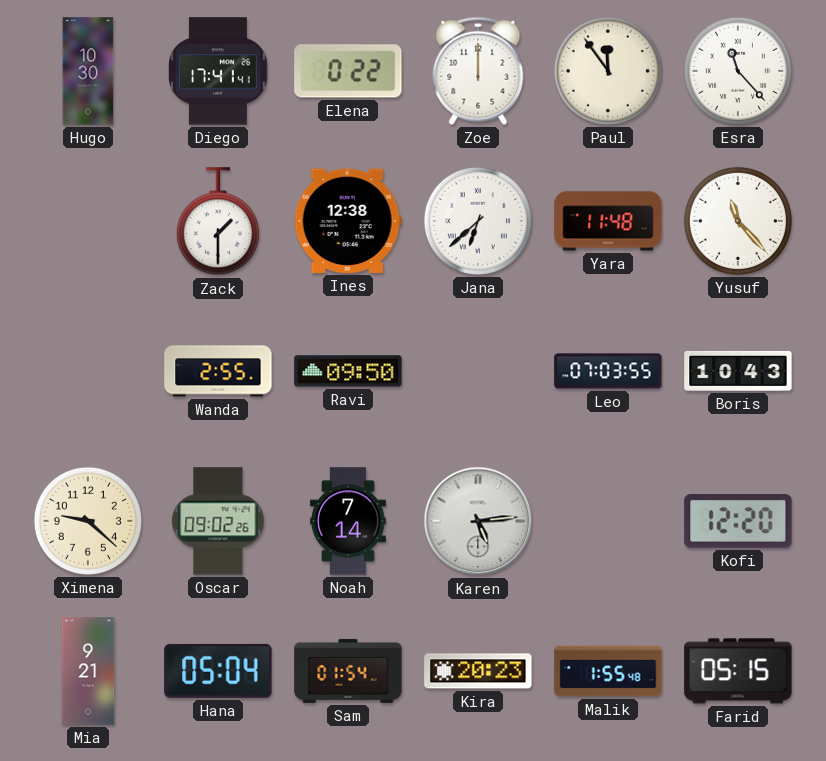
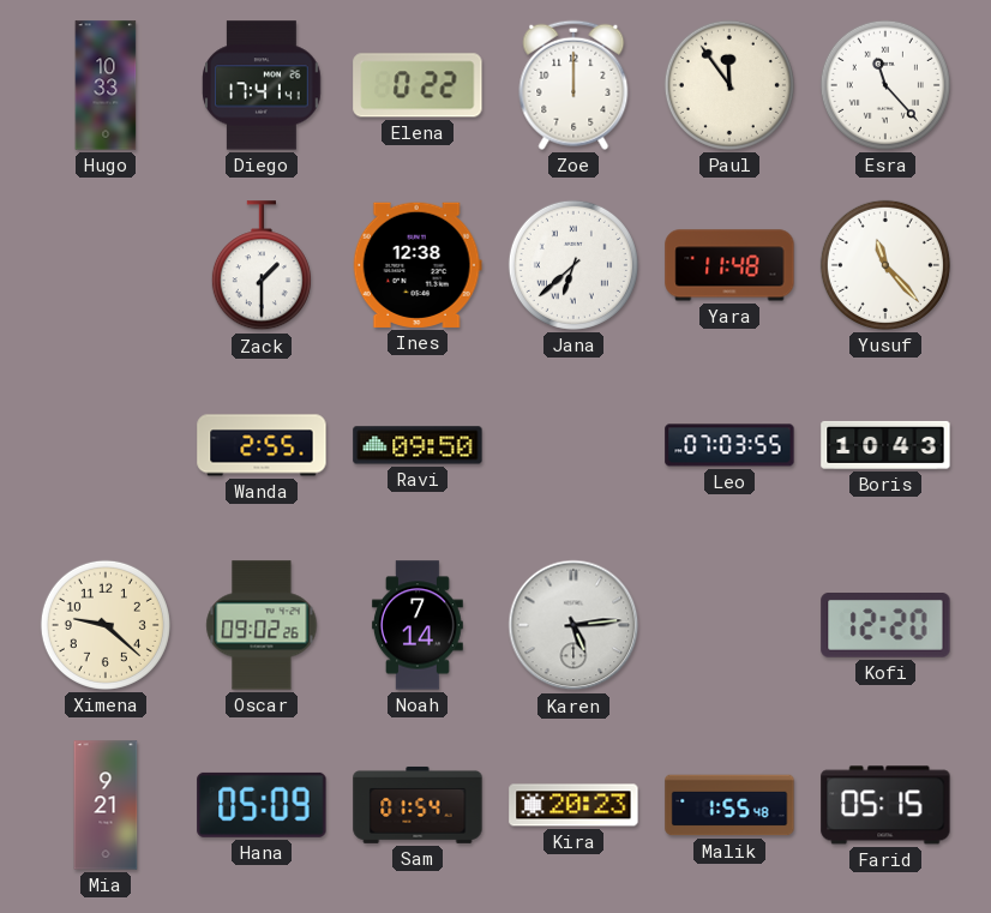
Hugo: 10:30 -> 10:33 (106, 85)
Hana: 05:04 -> 05:09 (262, 805)
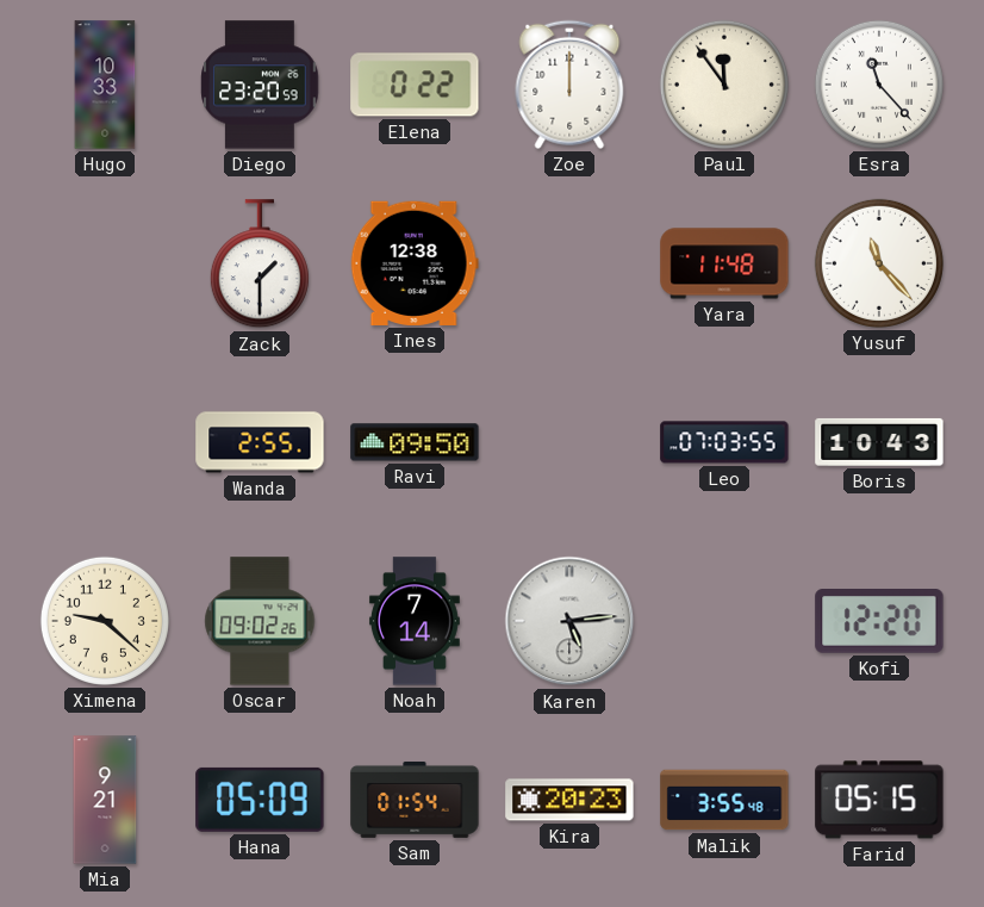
Diego: 17:41 -> 23:20 (260, 85)
Jana: 6:38 -> none (573, 265)
Malik: 1:55 -> 3:55 (724, 800)
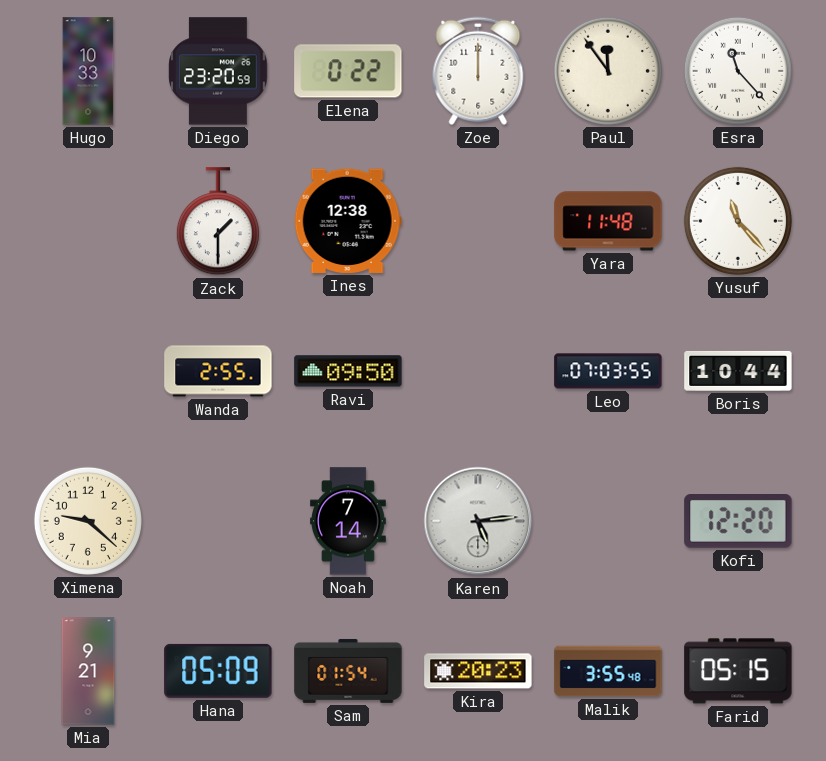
Boris: 10:43 -> 10:44 (738, 371)
Oscar: 09:02 -> none (260, 621)
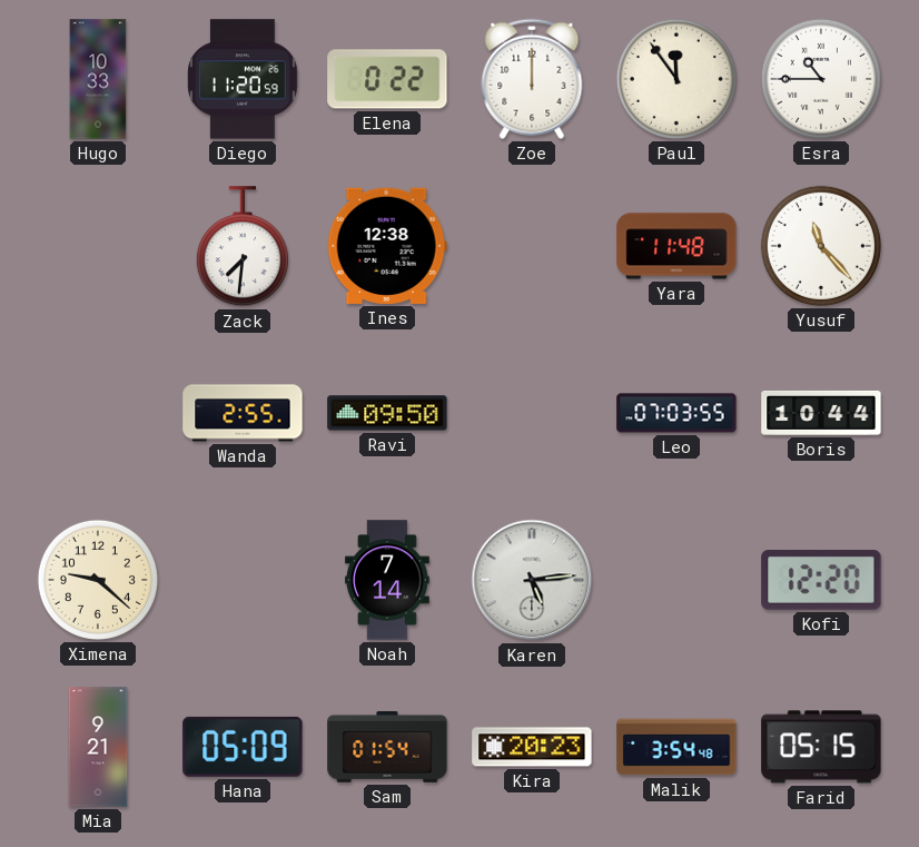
Diego: 23:20 -> 11:20 (243, 79)
Esra: 11:23 -> 10:45 (821, 79)
Zack: 1:30 -> 7:31 (243, 247)
Malik: 3:55 -> 3:54 (676, 747)
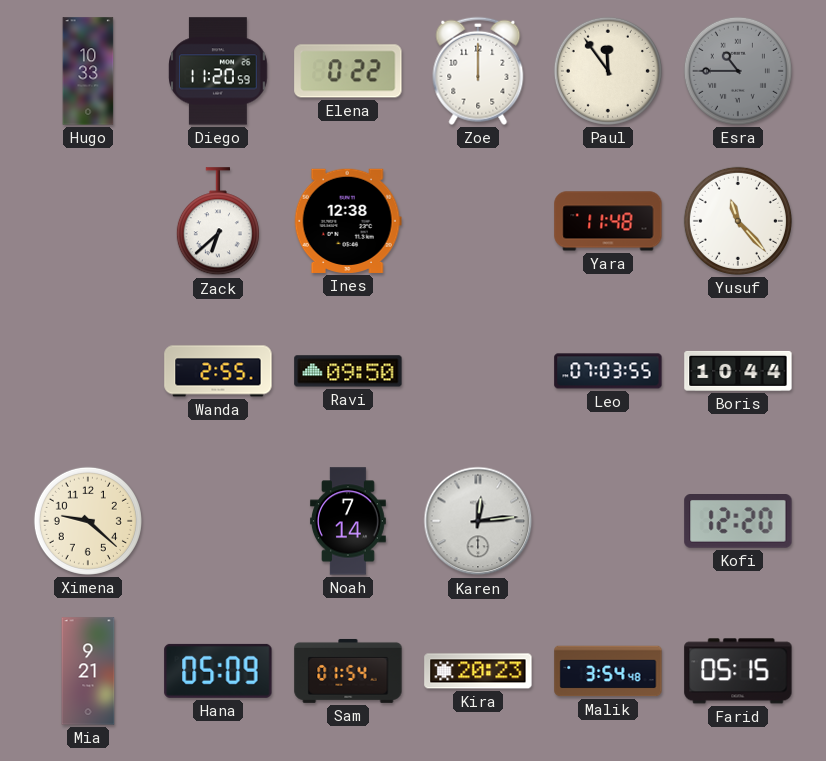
Esra dial: white -> grey (738, 71)
Zack: 7:31 -> 6:38 (218, 222)
Karen: 5:14 -> 12:14 (478, 521)
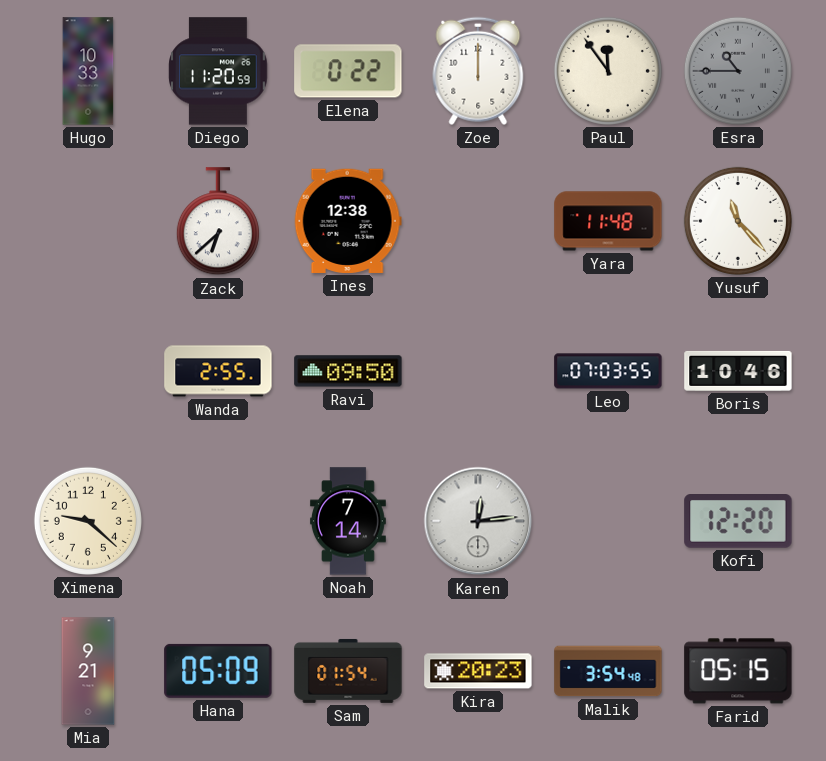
Boris: 10:44 -> 10:46 (738, 371)
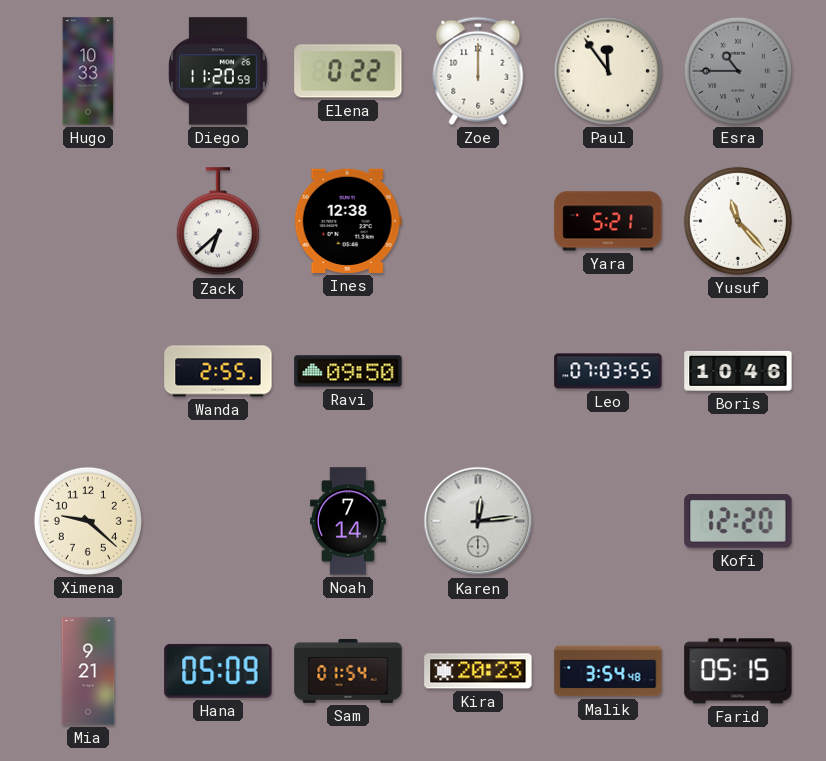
Yara: 11:48 -> 5:21 (608, 221)
